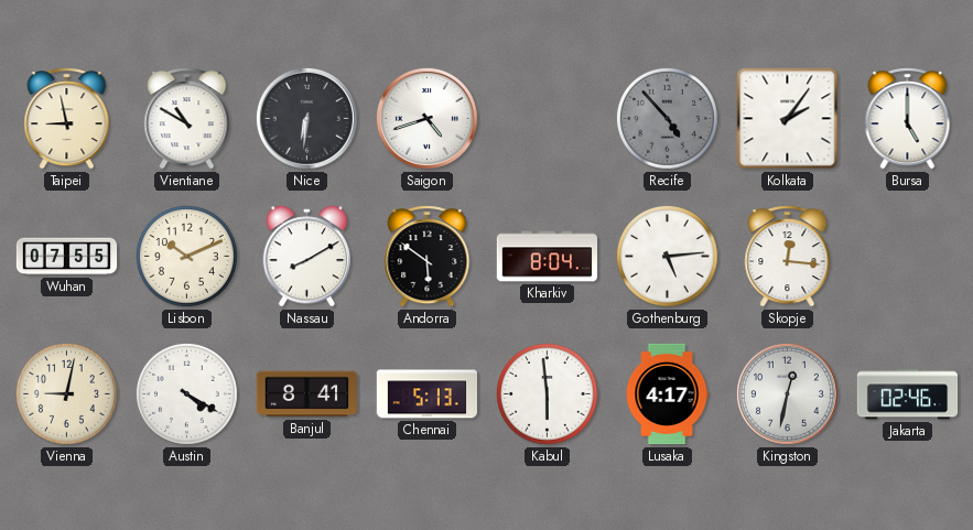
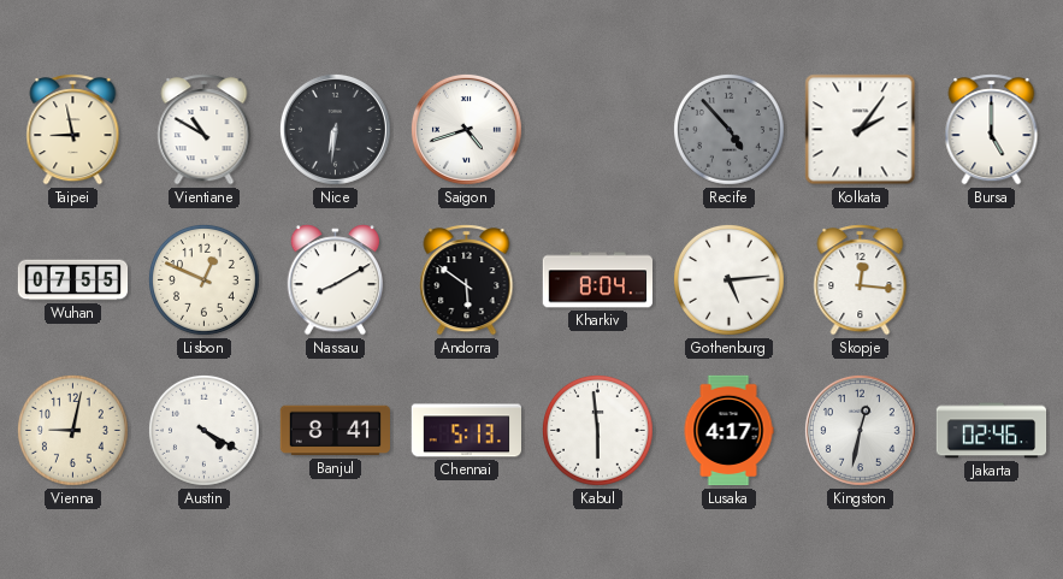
Lisbon: 10:11 -> 12:49 (203, 279)
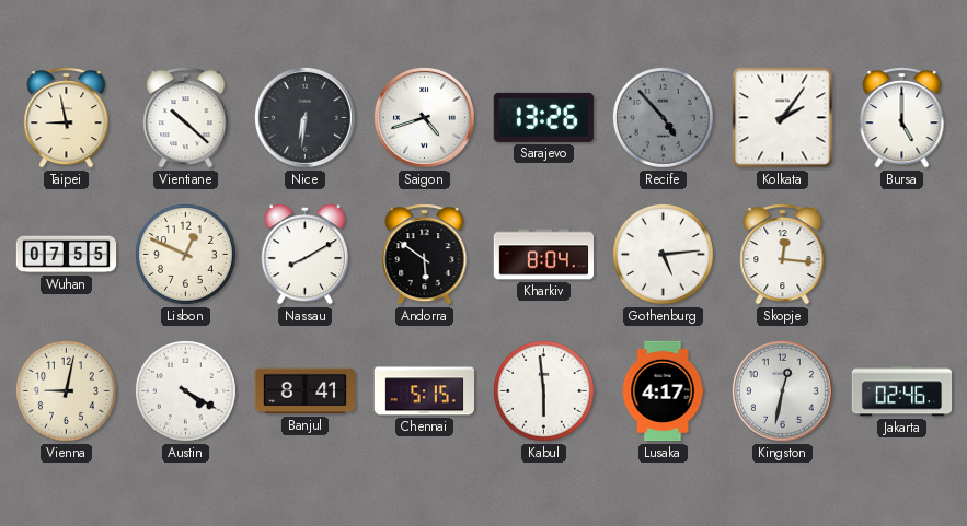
Vientiane: 10:50 -> 10:22 (186, 118)
Sarajevo: none -> 13:26 (543, 117)
Chennai: 5:13 -> 5:15 (424, 391)
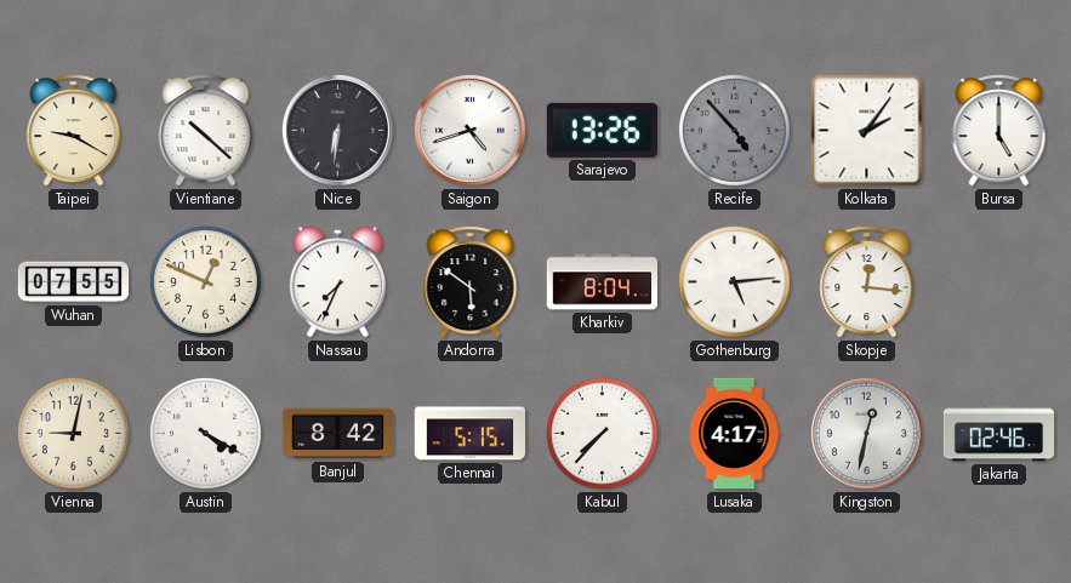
Taipei: 8:58 -> 9:20 (74, 131)
Nassau: 8:10 -> 7:34 (338, 282)
Banjul: 8:41 -> 8:42 (337, 434)
Kabul: 5:59 -> 7:37 (602, 433)
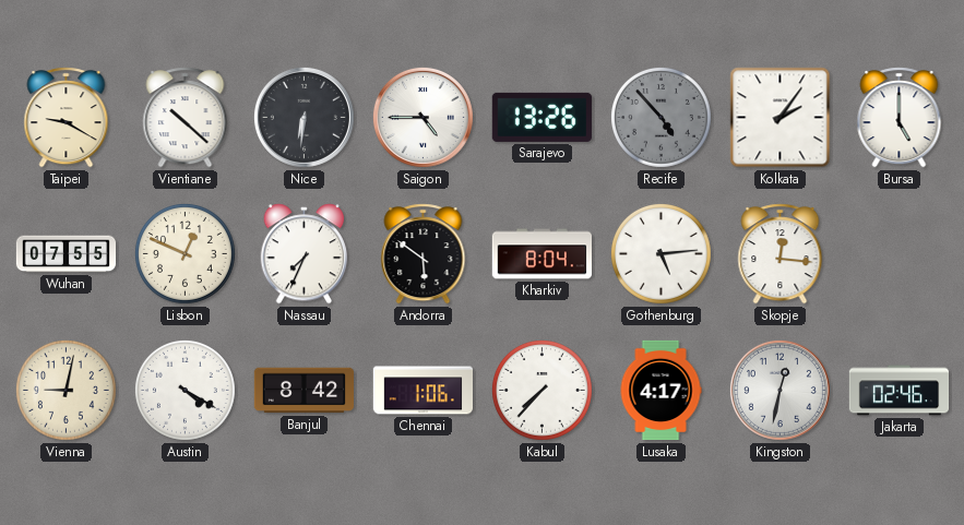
Saigon: 4:42 -> 4:45 (423, 117)
Chennai: 5:15 -> 1:06 (423, 391)
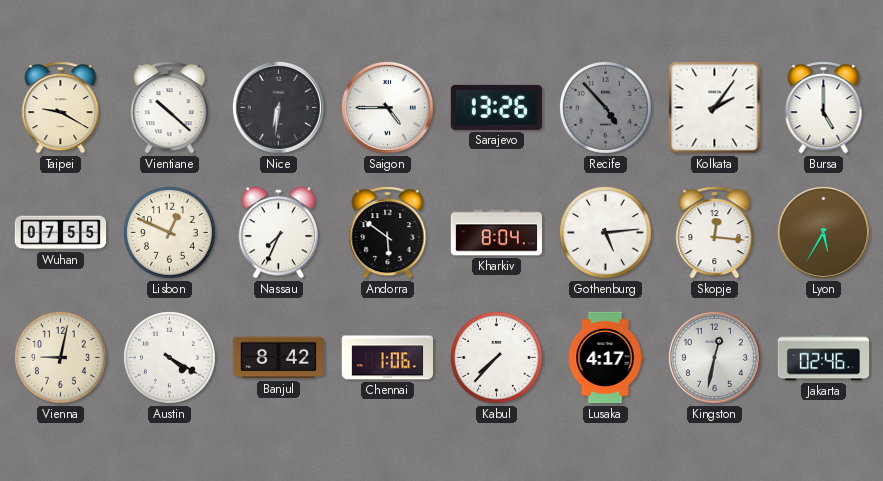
Lyon: none -> 5:35 (823, 232)
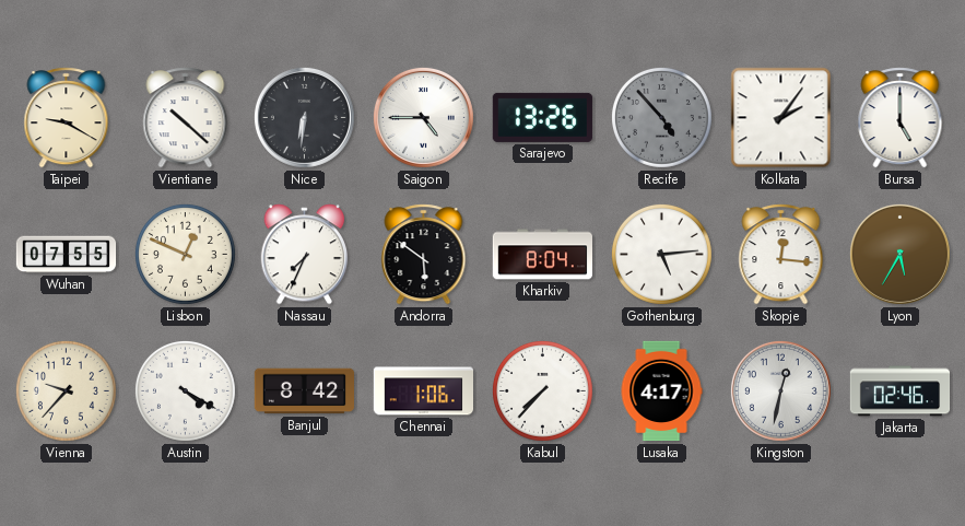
Vienna: 9:02 -> 9:37 (66, 390)
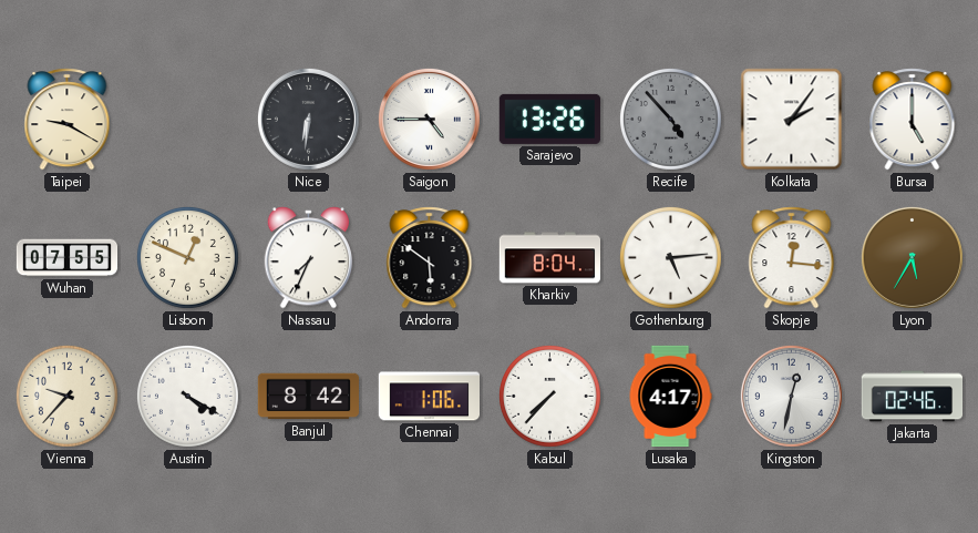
Vientiane: 10:22 -> none (186, 118)
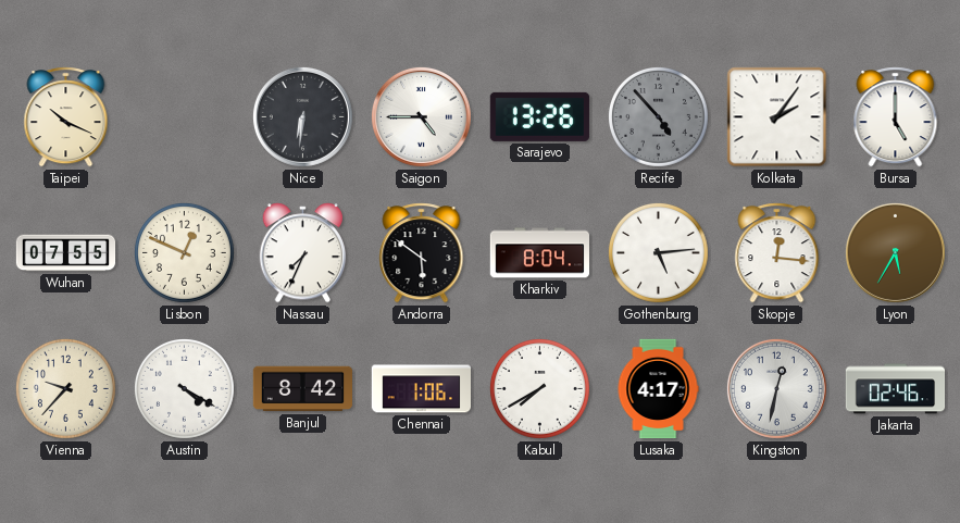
Taipei: 9:20 -> 10:19 (66, 117)
Kabul: 7:37 -> 7:40 (539, 388)
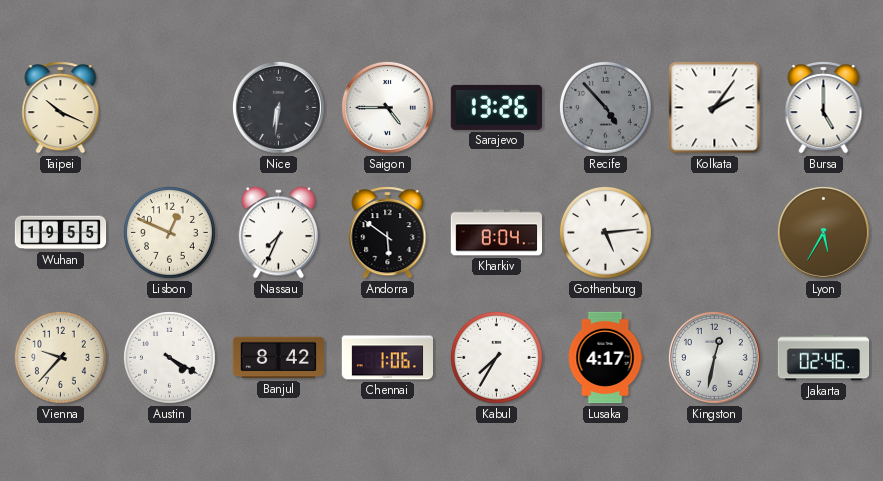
Wuhan: 07:55 -> 19:55 (61, 233)
Skopje: 12:16 -> none (777, 253)
Kabul: 7:40 -> 7:35 (496, 357)
